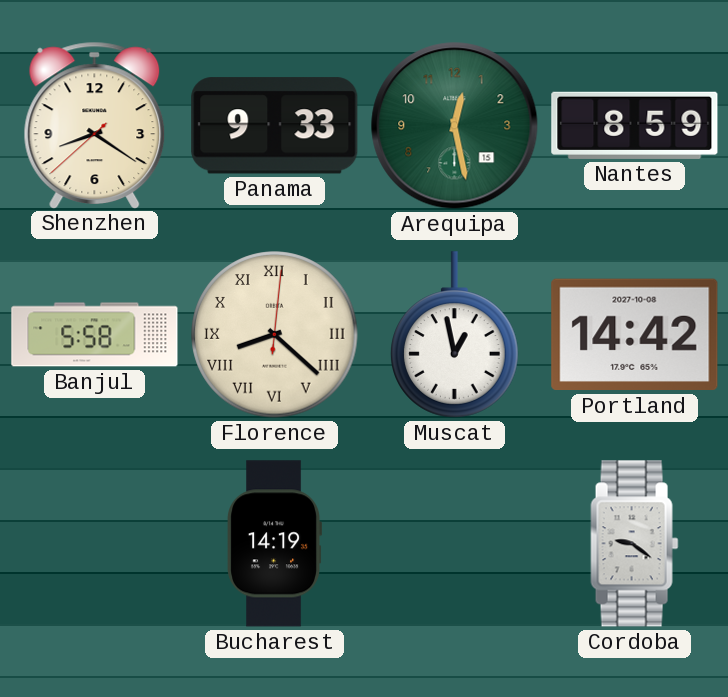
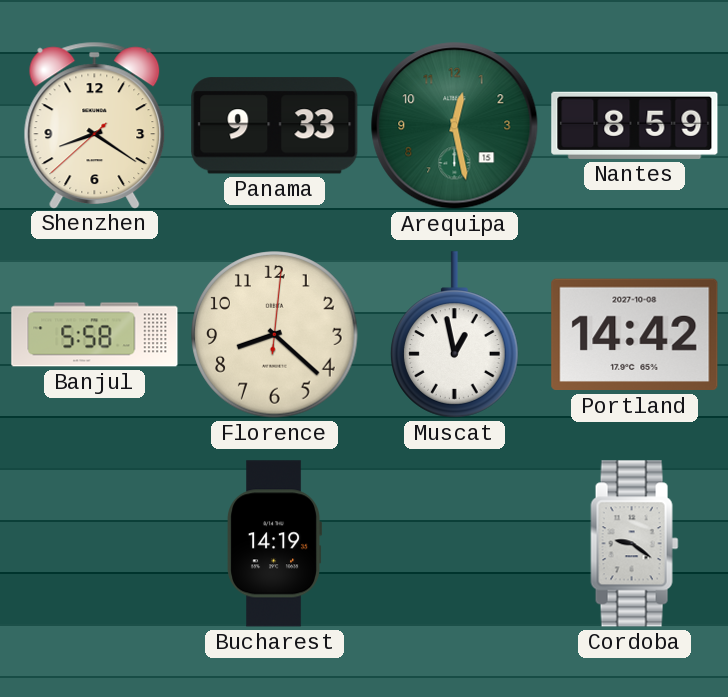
Florence numerals: Roman -> Arabic (275, 335)
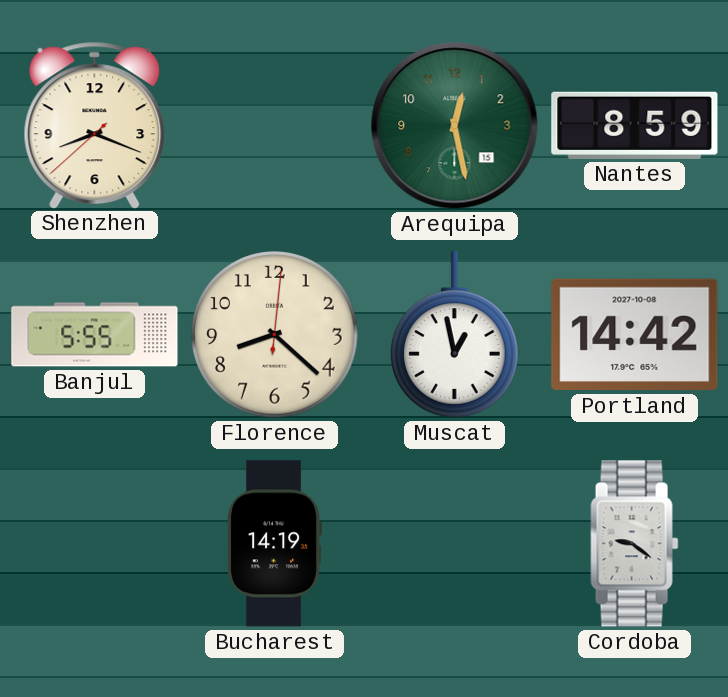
Shenzhen: 8:20 -> 8:18 (95, 125)
Panama: 9:33 -> none (275, 126)
Banjul: 5:58 -> 5:55 (95, 335)
